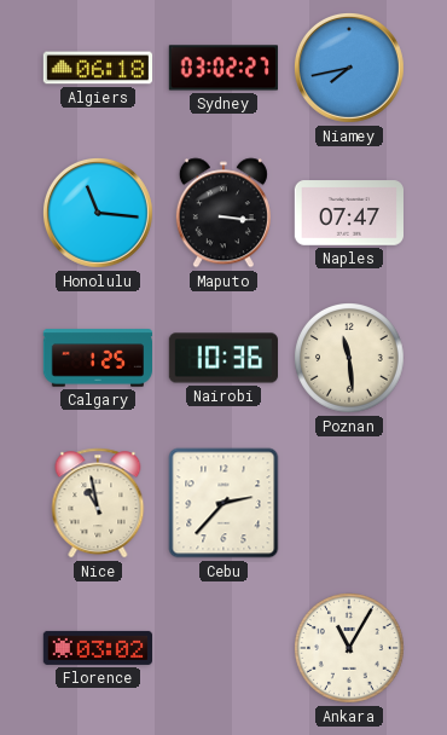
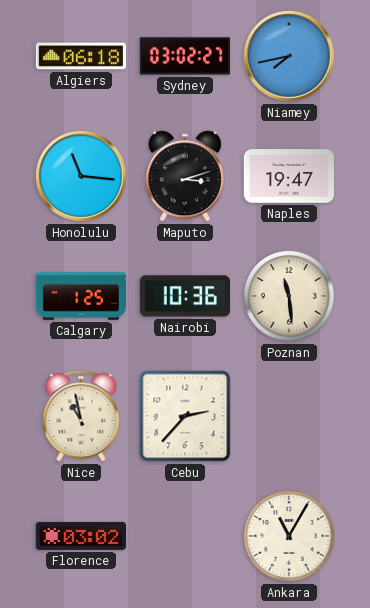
Maputo: 3:16 -> 3:12 (185, 176)
Naples: 07:47 -> 19:47 (288, 176)
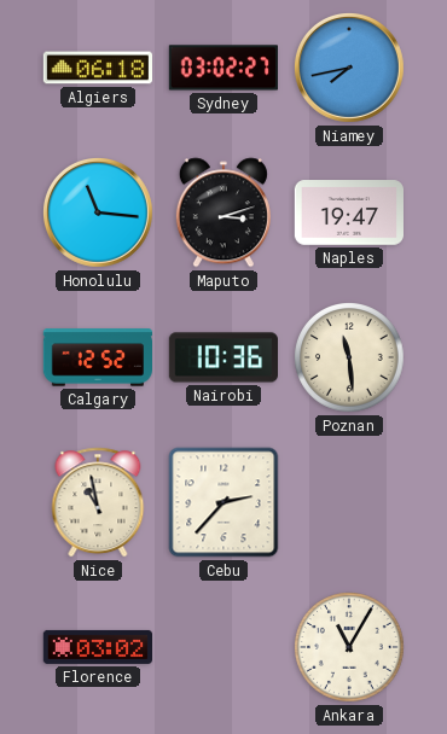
Calgary: 1:25 -> 12:52 (97, 357)
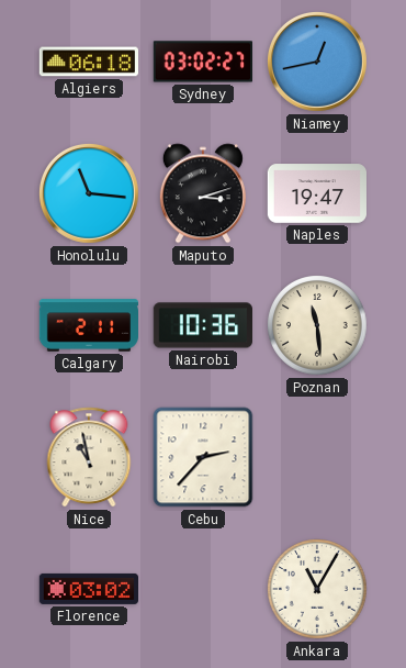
Niamey: 7:43 -> 12:43 (317, 62)
Calgary: 12:52 -> 2:11 (88, 325)
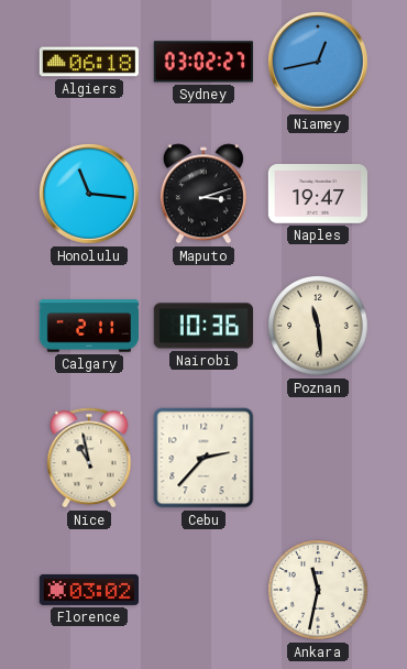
Ankara: 11:05 -> 11:32 (319, 591)
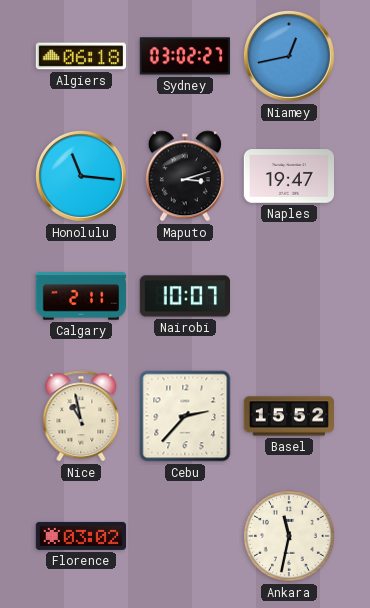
Nairobi: 10:36 -> 10:07 (184, 296)
Poznan: 11:29 -> none (319, 327)
Basel: none -> 15:52 (288, 416)
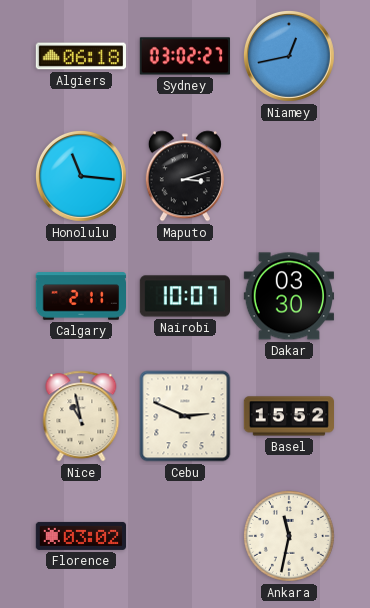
Naples: 19:47 -> none (288, 176)
Dakar: none -> 03:30 (288, 296)
Cebu: 2:37 -> 2:49 (185, 416)
